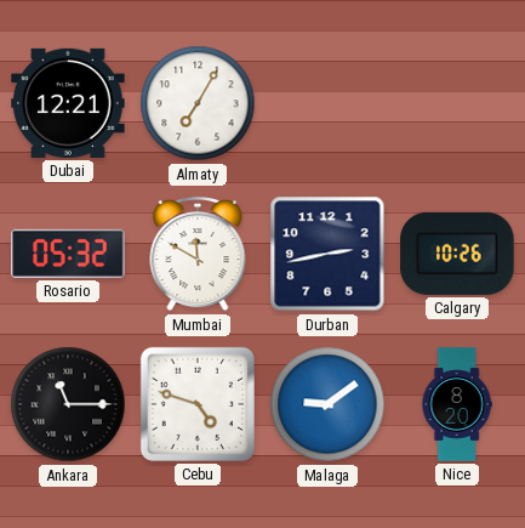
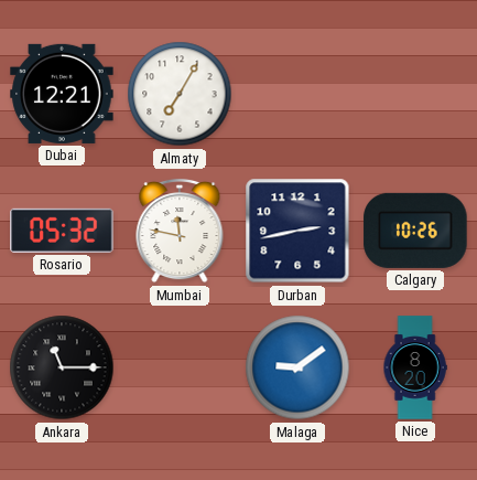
Mumbai: 11:50 -> 11:47 (180, 231)
Cebu: 4:48 -> none (198, 404)
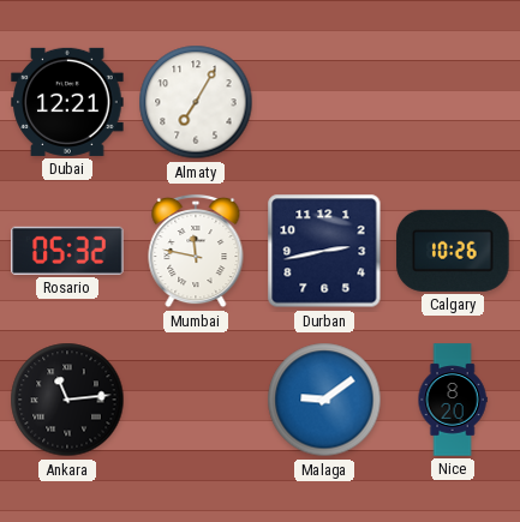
Ankara: 11:15 -> 11:14 (67, 400)
